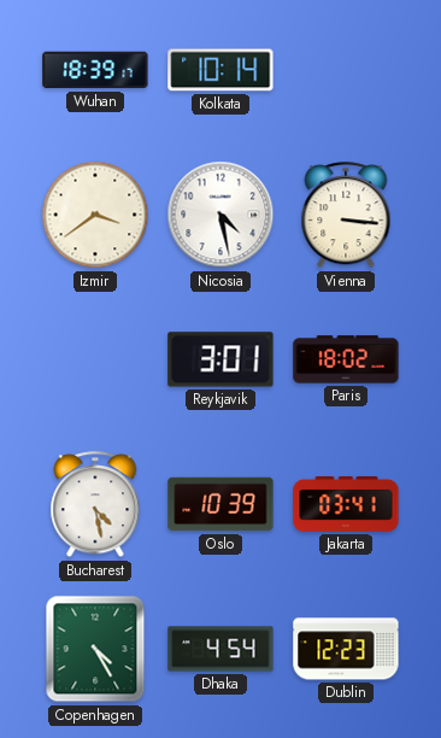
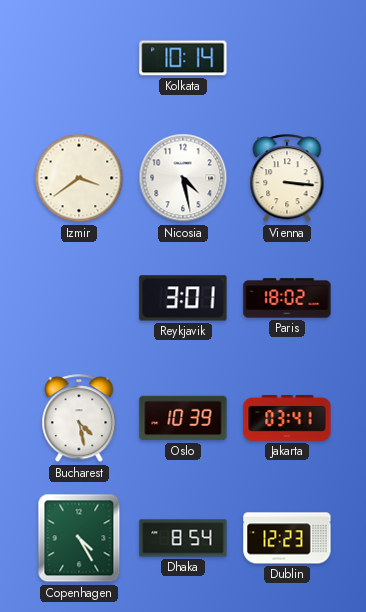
Wuhan: 18:39 -> none (95, 70)
Dhaka: 4:54 -> 8:54 (183, 538)
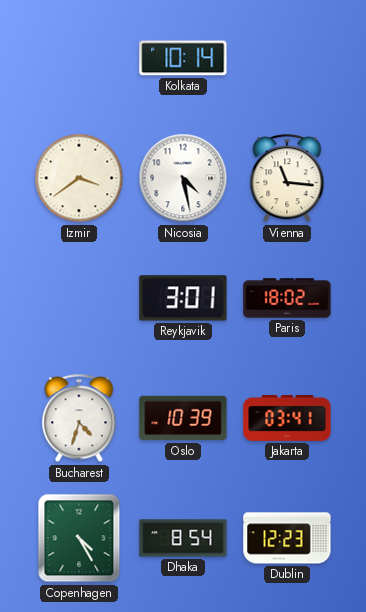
Vienna: 3:16 -> 11:16 (287, 179)
Bucharest: 4:28 -> 4:33 (79, 419)
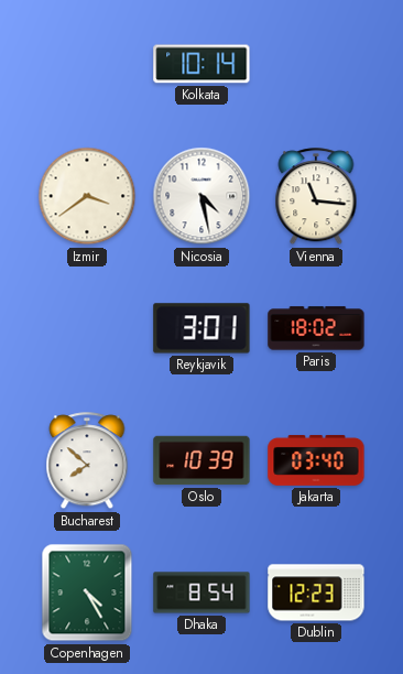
Bucharest: 4:33 -> 7:52 (87, 461)
Jakarta: 03:41 -> 03:40 (316, 460)
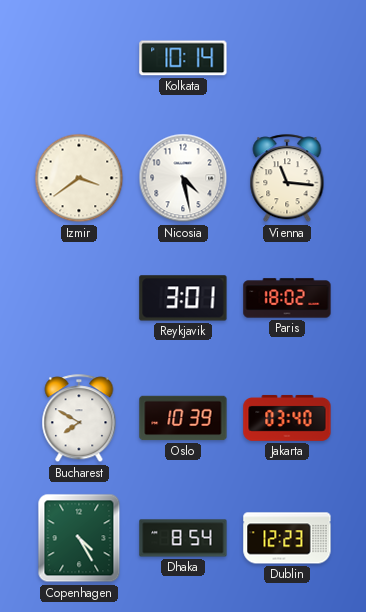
Bucharest: 7:52 -> 7:50 (79, 419)
